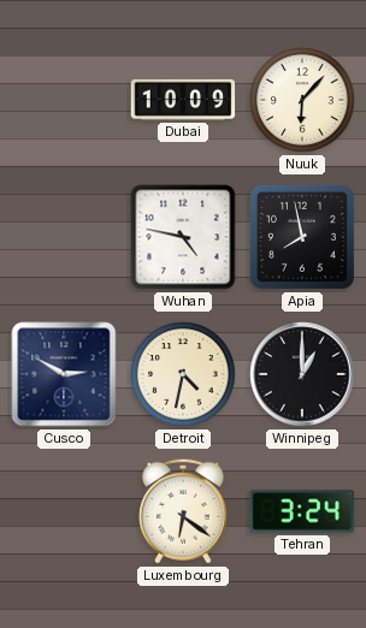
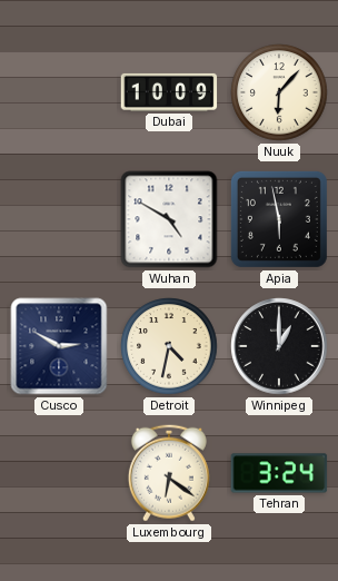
Wuhan: 4:47 -> 4:50 (169, 219)
Apia: 7:58 -> 5:58 (279, 219)
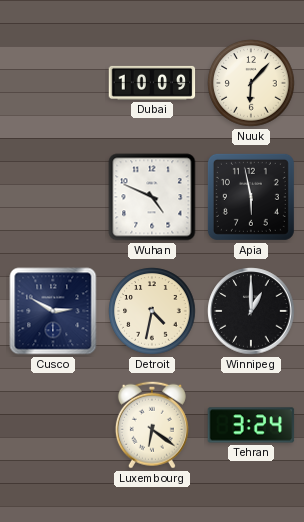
Wuhan: 4:50 -> 4:49 (152, 197)
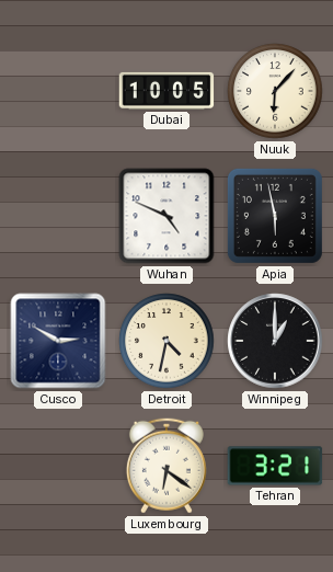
Dubai: 10:09 -> 10:05 (166, 91)
Tehran: 3:24 -> 3:21 (275, 466)
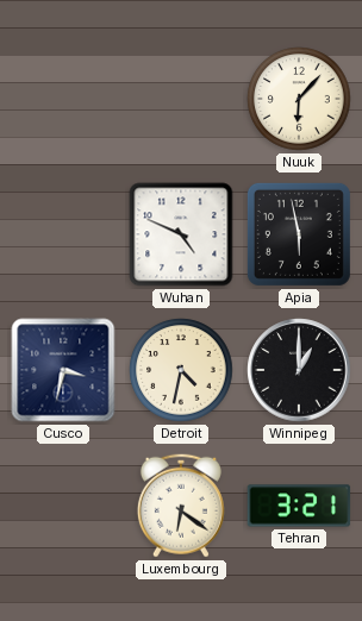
Dubai: 10:05 -> none (166, 91)
Cusco: 2:50 -> 3:32 (63, 370)
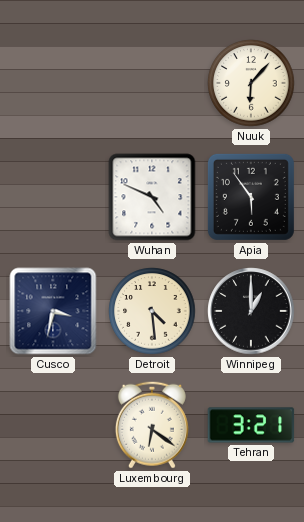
Apia: 5:58 -> 5:54 (251, 197)
Detroit: 4:32 -> 4:29 (152, 311)
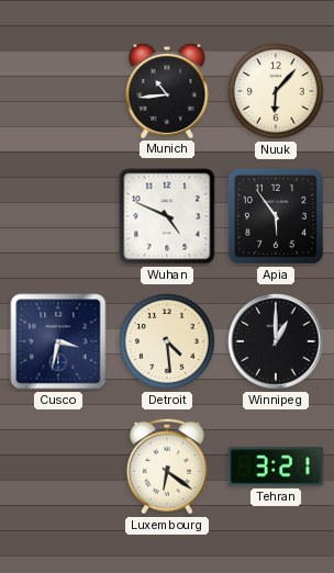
Munich: none -> 10:44 (167, 90)
